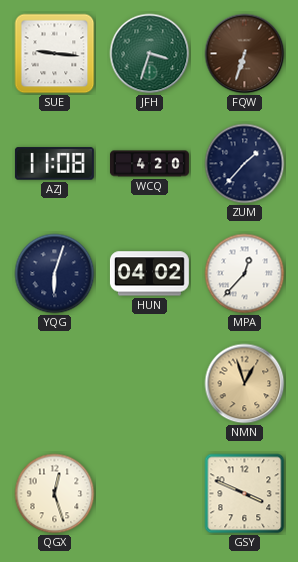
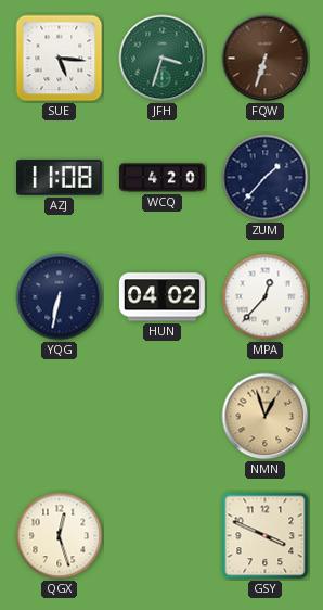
SUE: 9:16 -> 5:16 (60, 59)
YQG: 6:03 -> 6:32 (60, 297)
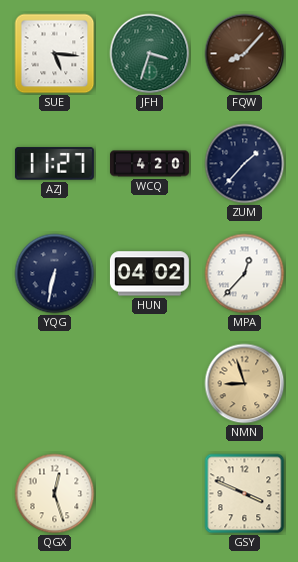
FQW: 6:33 -> 8:07 (245, 54)
AZJ: 11:08 -> 11:27 (54, 164)
NMN: 12:57 -> 8:57 (245, 384)
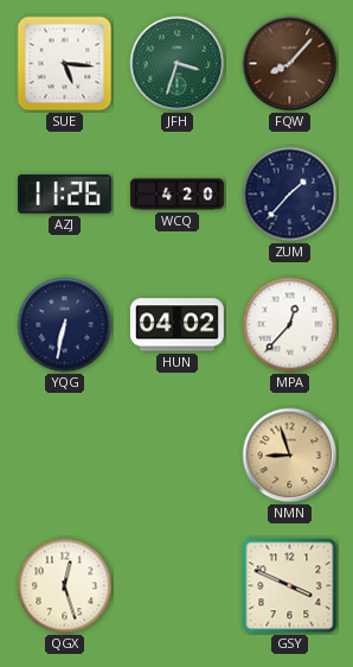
AZJ: 11:27 -> 11:26 (64, 195)
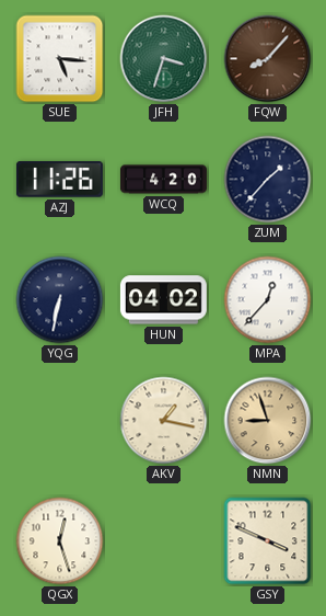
AKV: none -> 1:17 (164, 421)
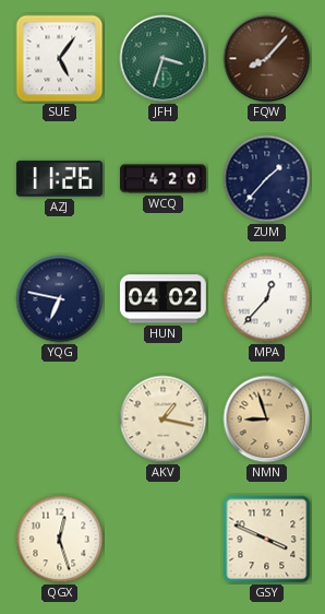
SUE: 5:16 -> 5:06 (60, 59)
YQG: 6:32 -> 6:47 (60, 299)
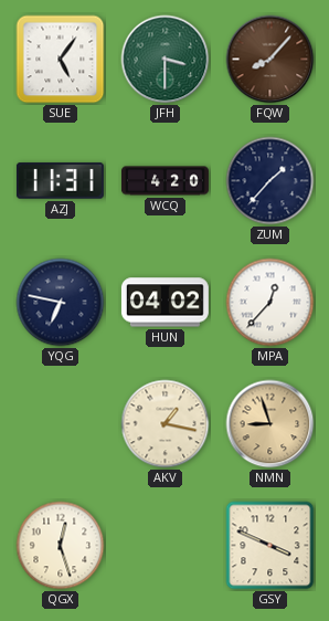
JFH: 3:33 -> 3:30 (166, 60)
AZJ: 11:26 -> 11:31 (60, 181)
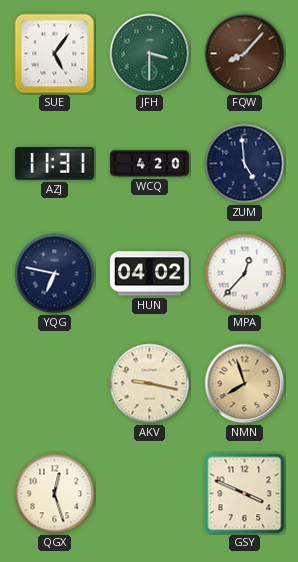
ZUM: 1:37 -> 4:59 (245, 164)
AKV: 1:17 -> 9:17 (150, 384)
NMN: 8:57 -> 7:57 (245, 384)
